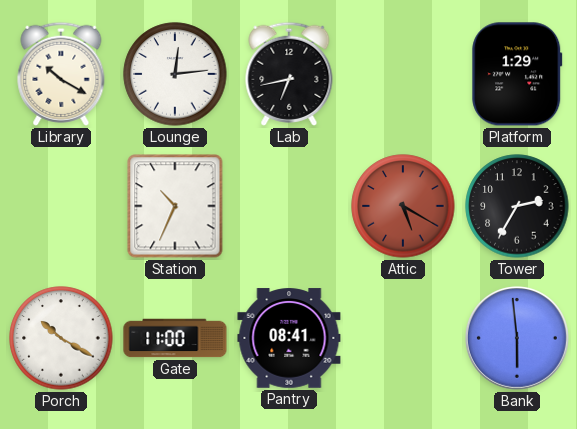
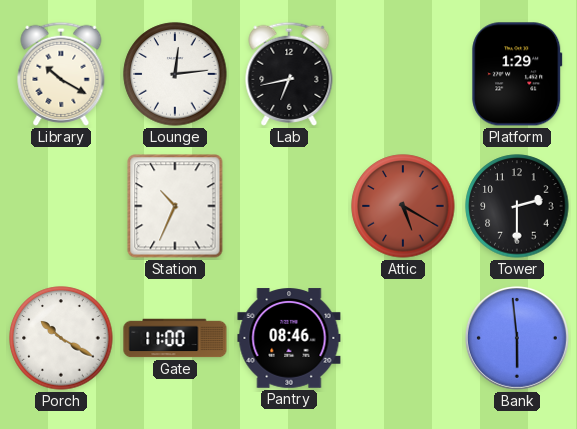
Tower: 2:35 -> 2:30 (517, 206)
Pantry: 08:41 -> 08:46 (289, 338)
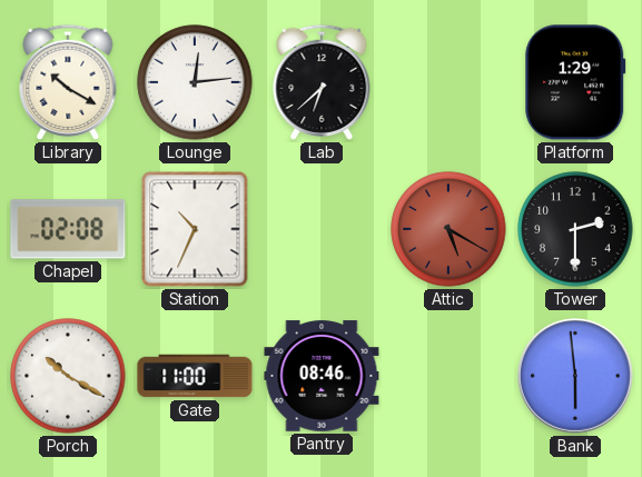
Lab: 6:43 -> 6:38 (322, 82)
Chapel: none -> 02:08 (68, 229)
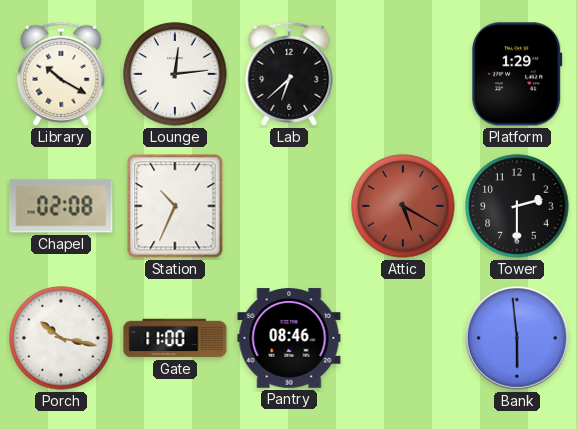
Porch: 10:20 -> 10:17 (61, 338)
